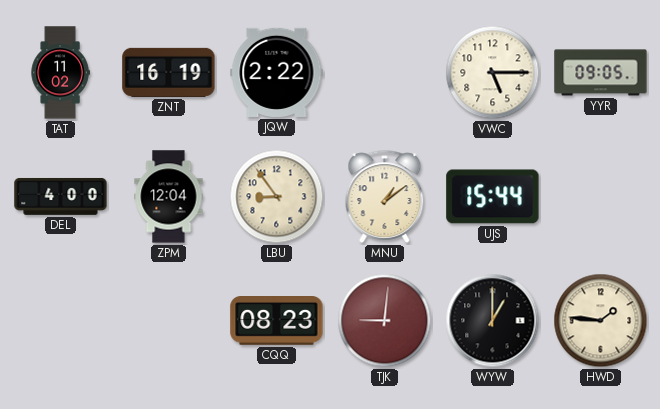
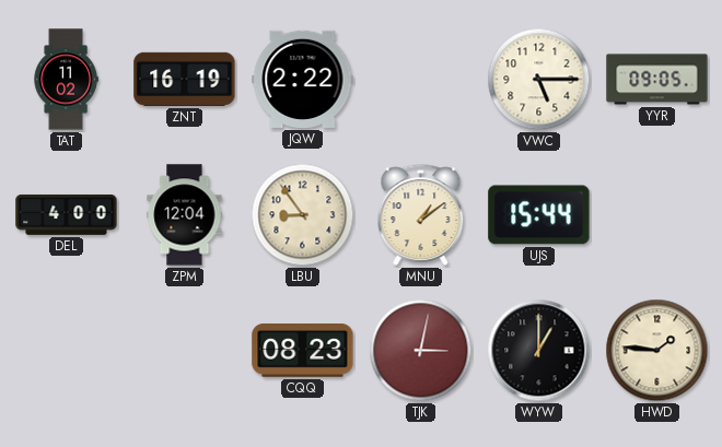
TJK: 9:01 -> 3:02 (421, 351)
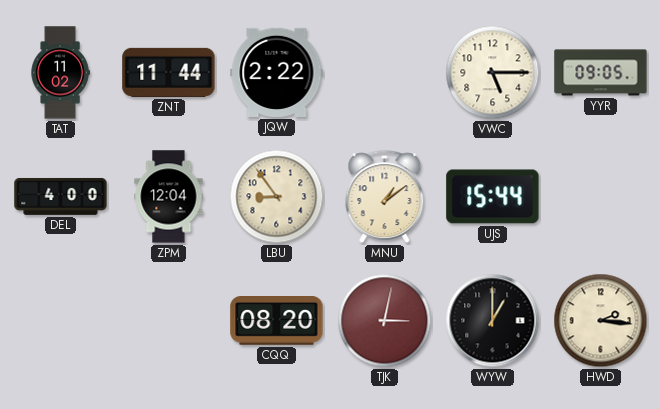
ZNT: 16:19 -> 11:44 (169, 72)
CQQ: 08:23 -> 08:20 (277, 321)
HWD: 1:46 -> 2:16 (601, 321)
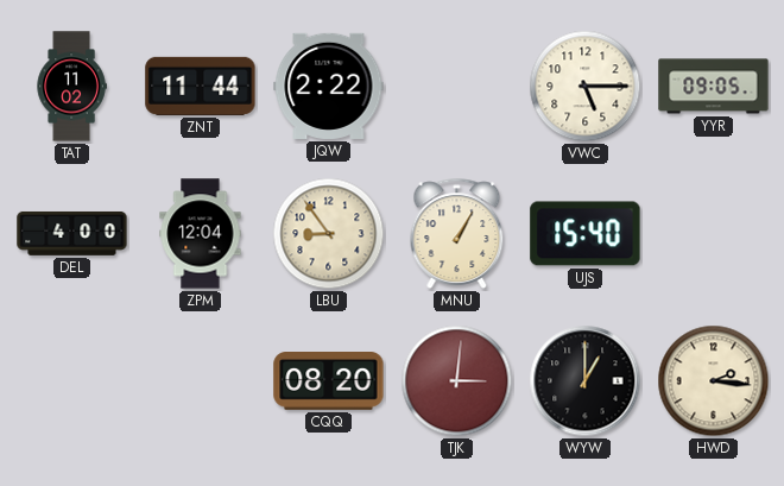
MNU: 1:09 -> 1:05 (457, 233)
UJS: 15:44 -> 15:40 (586, 234)
TJK: 3:02 -> 3:01 (457, 381)
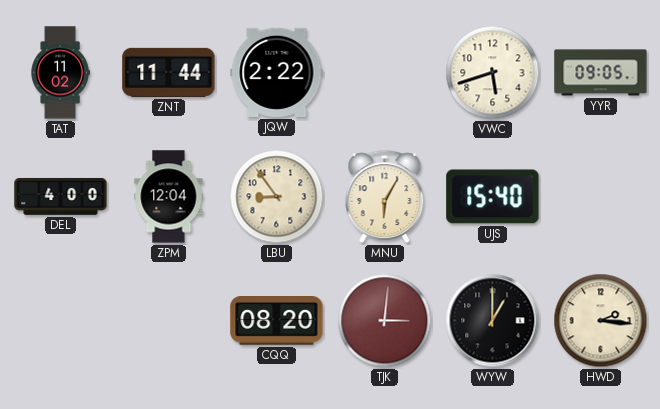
VWC: 5:15 -> 5:42 (493, 73)
MNU: 1:05 -> 6:05 (385, 196)
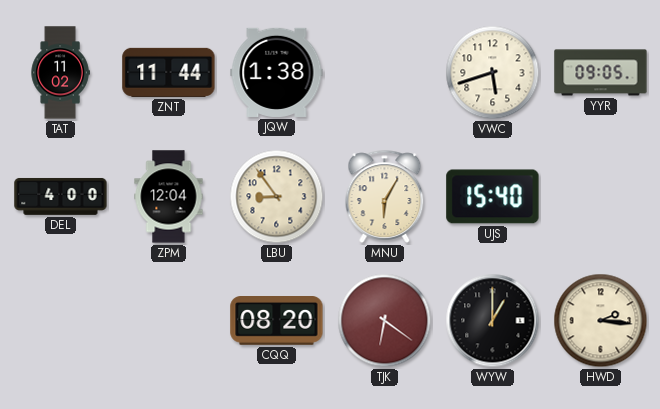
JQW: 2:22 -> 1:38 (277, 72)
TJK: 3:01 -> 6:21 (385, 321)
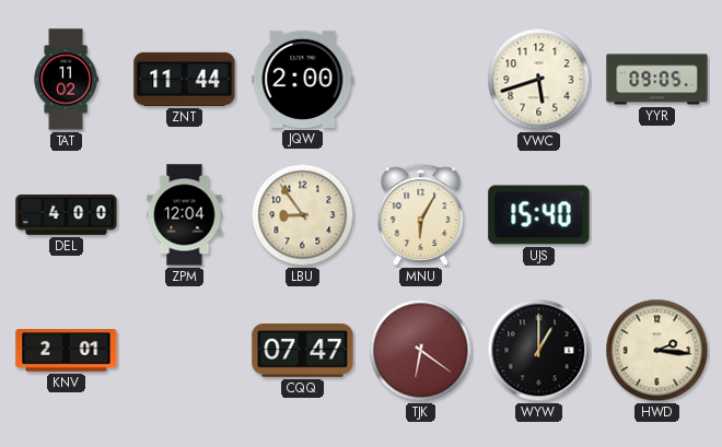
JQW: 1:38 -> 2:00 (303, 79)
KNV: none -> 2:01 (67, 351)
CQQ: 08:20 -> 07:47 (303, 351)
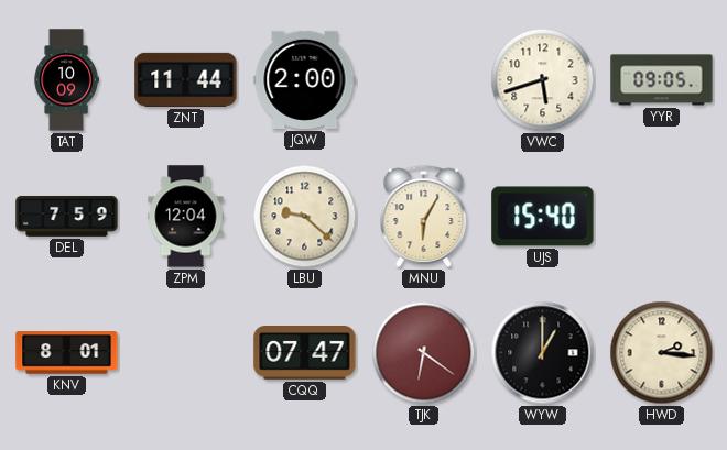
TAT: 11:02 -> 10:09 (66, 80)
DEL: 4:00 -> 7:59 (67, 217)
LBU: 8:54 -> 9:22 (305, 217)
KNV: 2:01 -> 8:01 (67, 353)
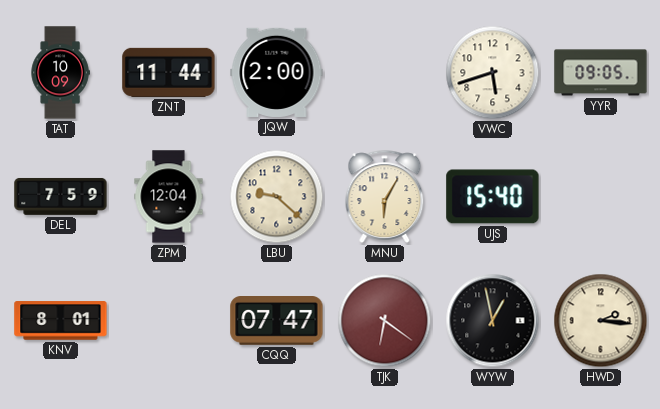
WYW: 1:00 -> 12:58 (493, 321)
